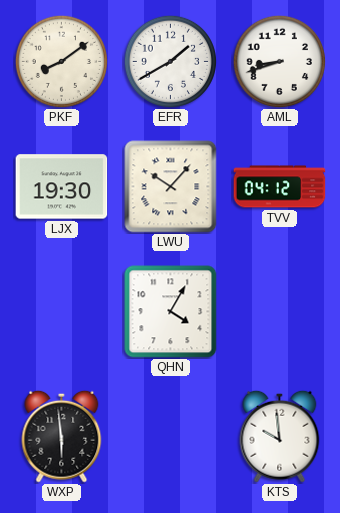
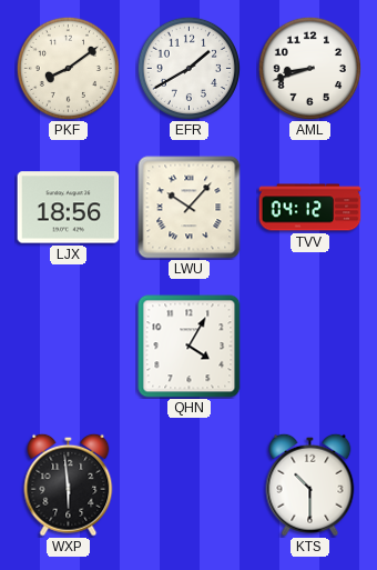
LJX: 19:30 -> 18:56 (69, 208)
KTS: 9:59 -> 10:30 (310, 484)
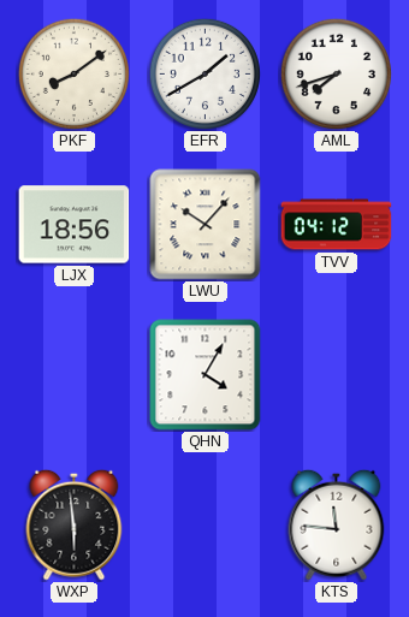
AML: 8:42 -> 7:42 (336, 73)
KTS: 10:30 -> 11:46 (337, 524)
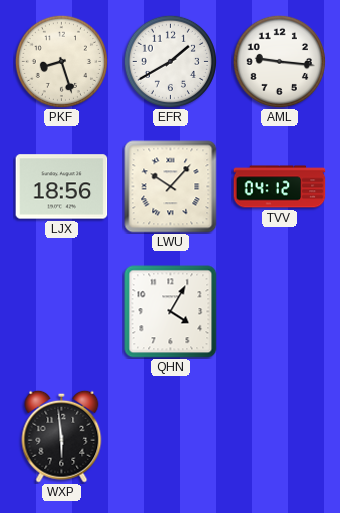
PKF: 8:09 -> 8:27 (61, 61)
AML: 7:42 -> 9:16 (279, 61)
KTS: 11:46 -> none (337, 524)
